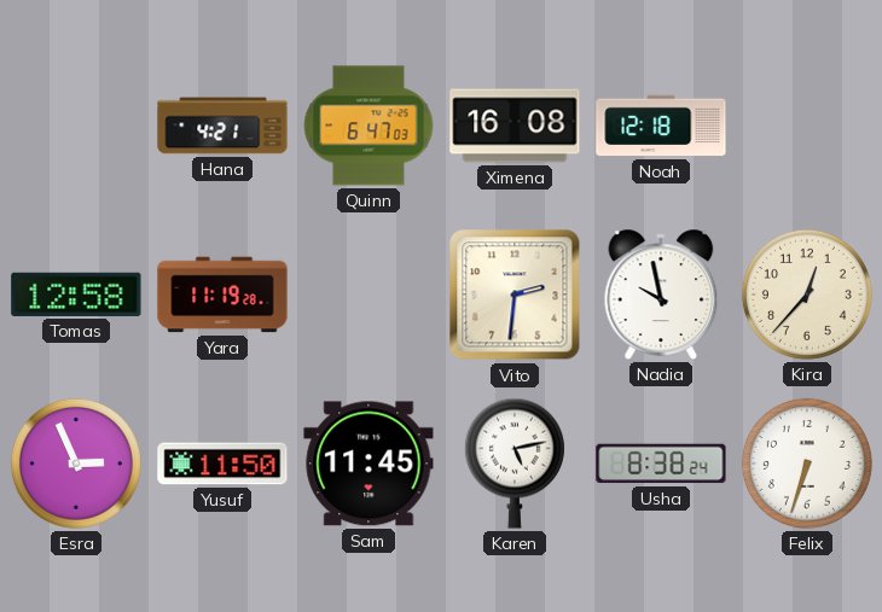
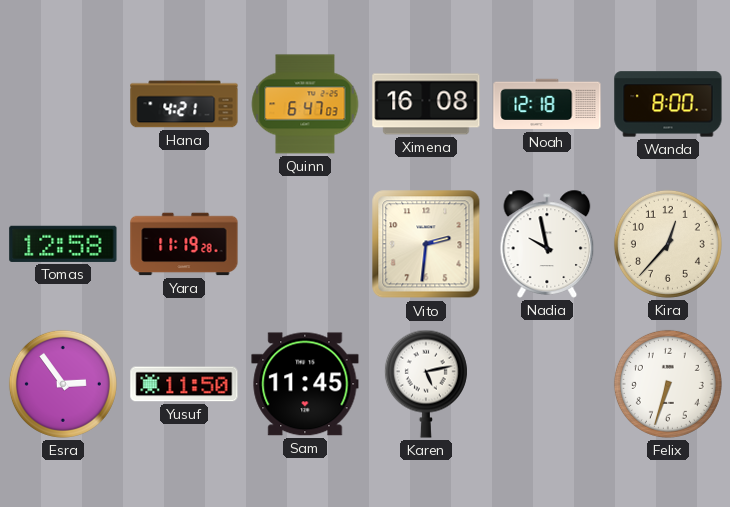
Wanda: none -> 8:00 (668, 104)
Esra: 2:56 -> 2:54 (63, 384)
Usha: 8:38 -> none (661, 464)
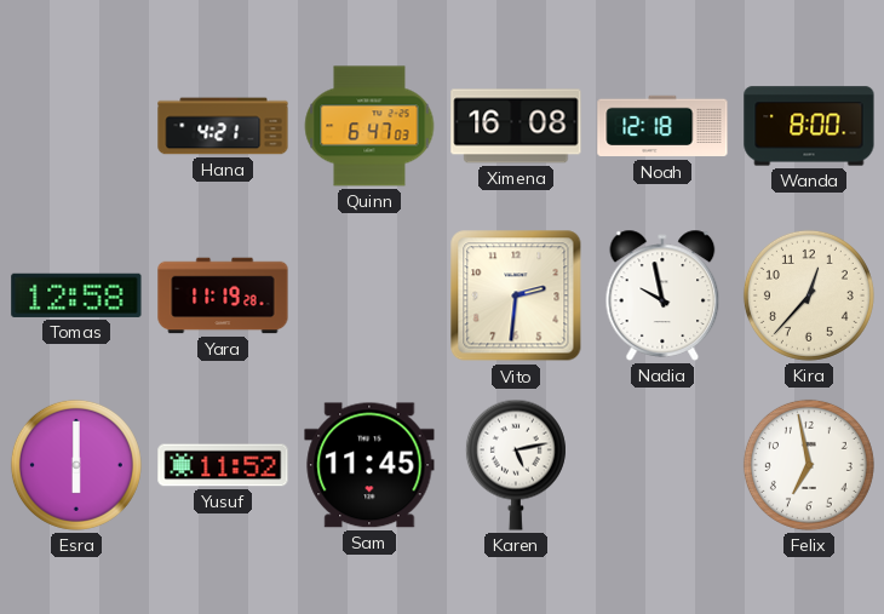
Esra: 2:54 -> 6:00 (76, 465)
Yusuf: 11:50 -> 11:52 (223, 465)
Felix: 6:33 -> 6:58 (809, 465)
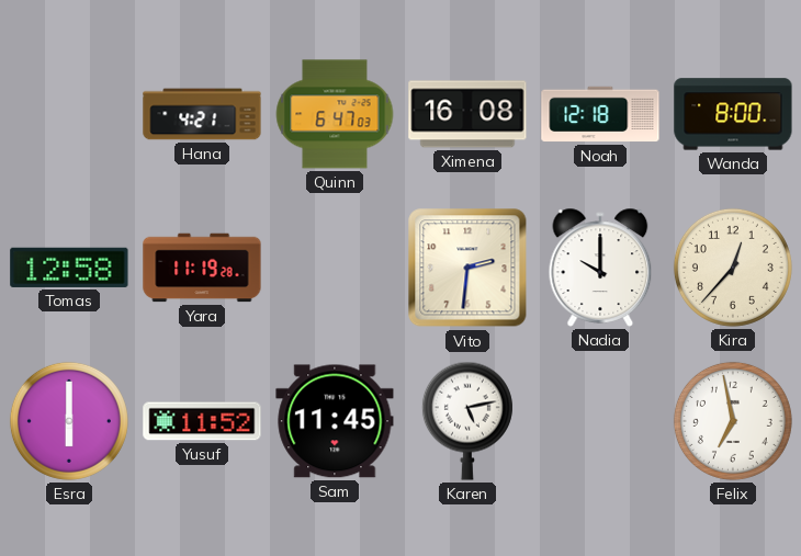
Nadia: 9:58 -> 10:00 (600, 268)
